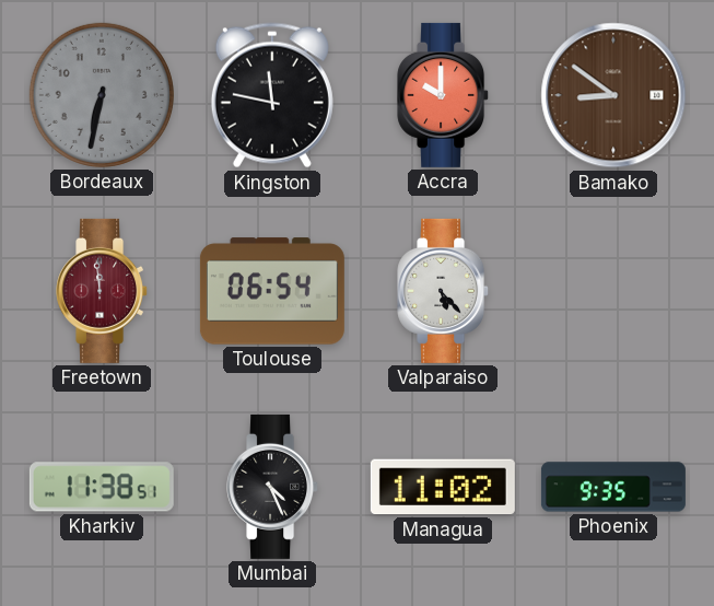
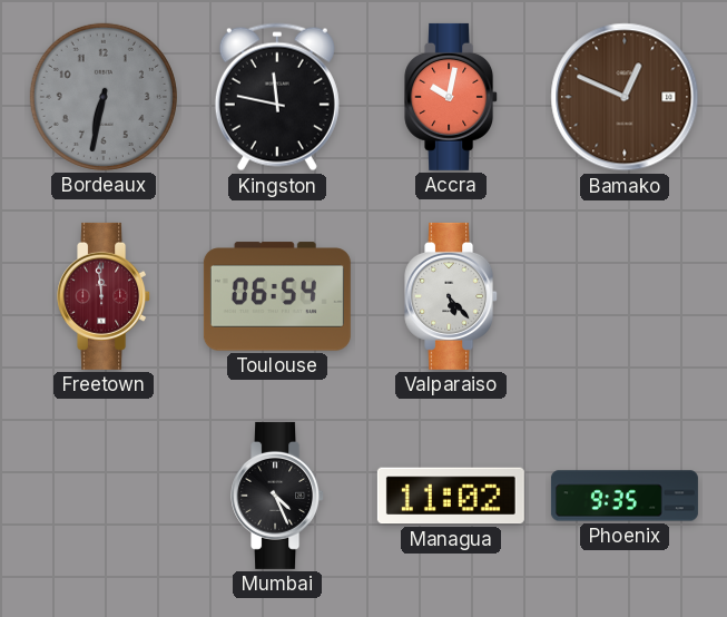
Accra: 10:00 -> 10:02 (452, 97)
Bamako: 8:51 -> 12:49 (625, 97)
Kharkiv: 11:38 -> none (102, 487)
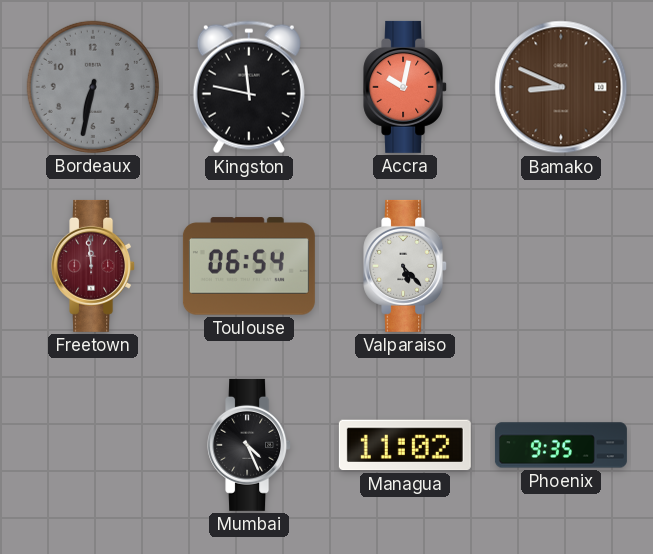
Bamako: 12:49 -> 8:49 (561, 87)
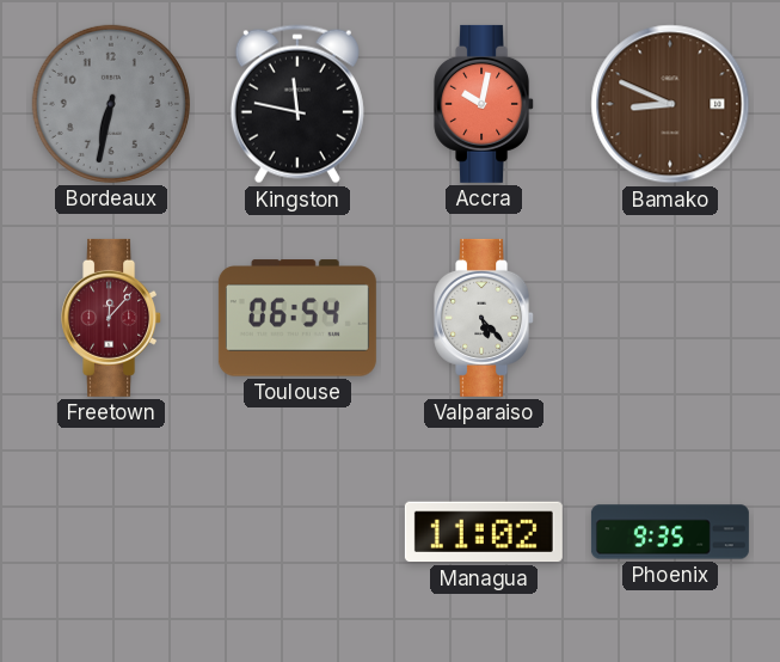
Freetown: 11:59 -> 12:07 (112, 318)
Mumbai: 4:26 -> none (250, 445)
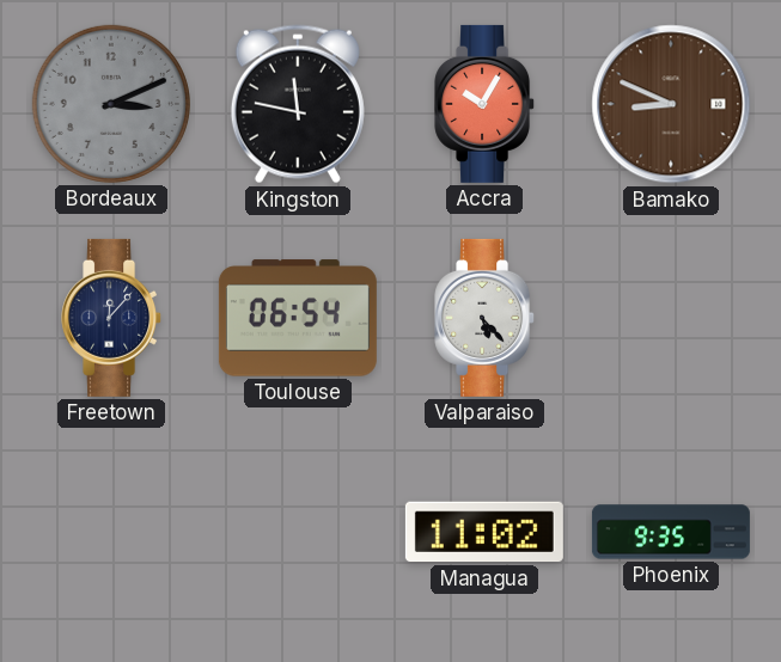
Bordeaux: 6:32 -> 3:11 (111, 104)
Accra: 10:02 -> 10:05 (486, 104)
Freetown dial: burgundy -> navy (112, 318)
